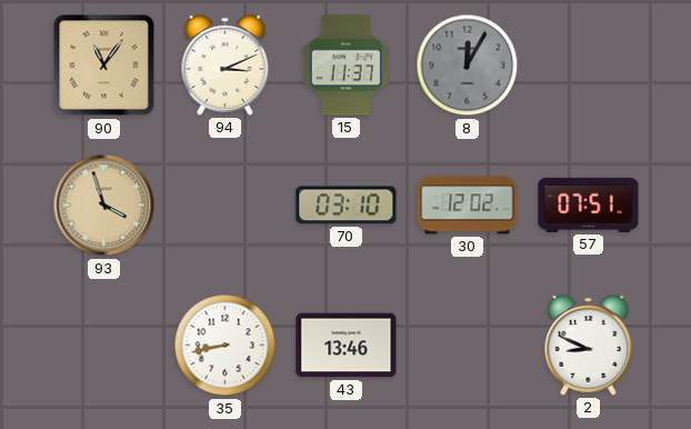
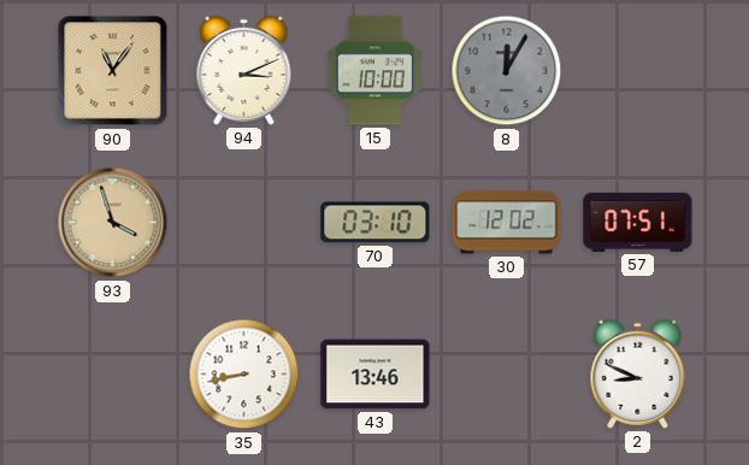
15: 11:37 -> 10:00 (374, 71)
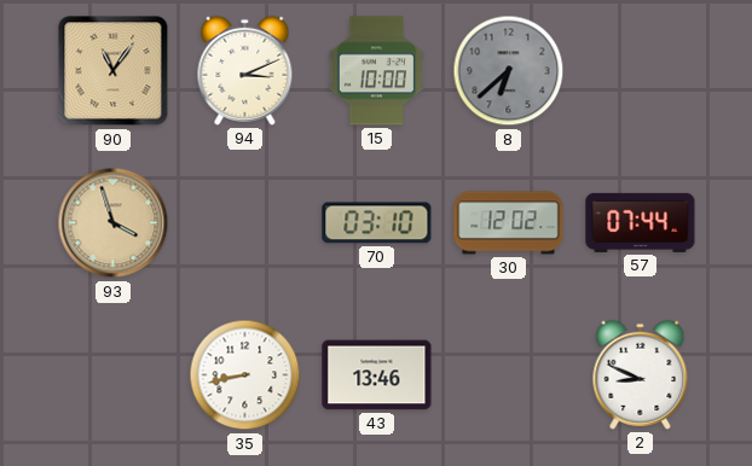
8: 12:05 -> 6:38 (509, 71)
57: 07:51 -> 07:44 (641, 222)
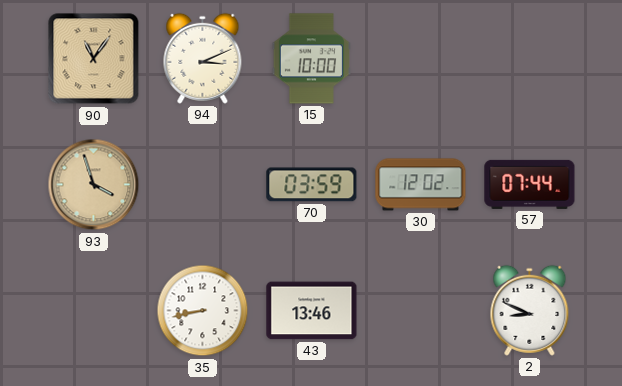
8: 6:38 -> none (509, 71)
70: 03:10 -> 03:59 (312, 185)
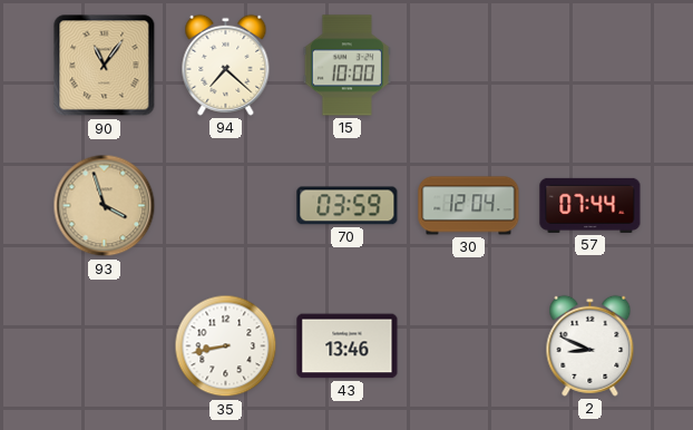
94: 3:11 -> 7:22 (226, 65)
30: 12:02 -> 12:04 (469, 206)
